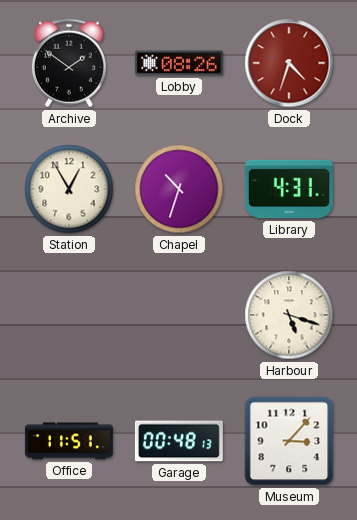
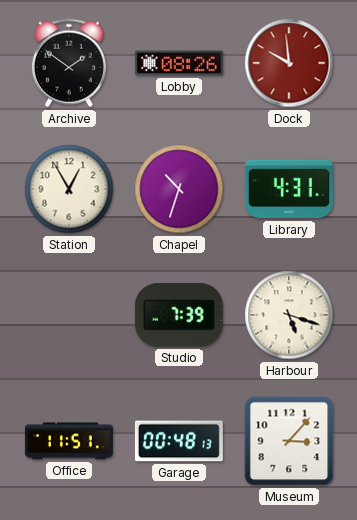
Dock: 4:33 -> 9:59 (289, 63)
Studio: none -> 7:39 (179, 315)
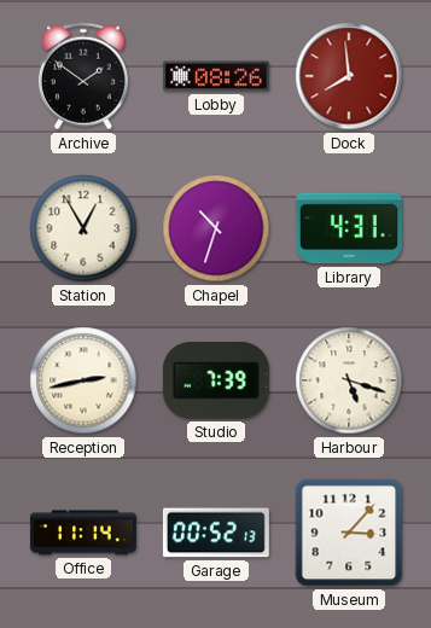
Dock: 9:59 -> 7:59 (349, 76)
Reception: none -> 2:43 (83, 380)
Office: 11:51 -> 11:14 (83, 533)
Garage: 00:48 -> 00:52 (216, 533)
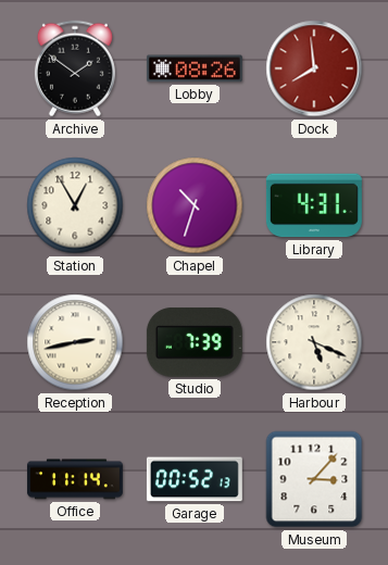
Harbour: 5:18 -> 5:19 (314, 342)
